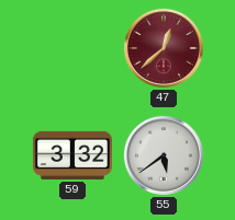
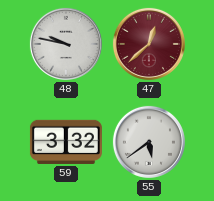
48: none -> 9:47 (66, 44)
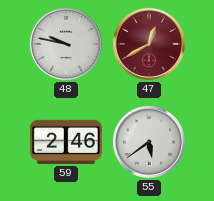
47: 12:38 -> 12:40 (149, 44)
59: 3:32 -> 2:46 (66, 142)
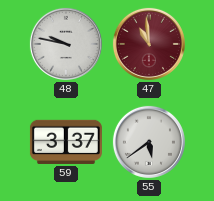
47: 12:40 -> 10:59 (149, 44)
59: 2:46 -> 3:37 (66, 142)
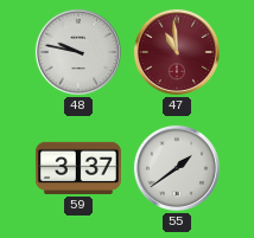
55: 5:39 -> 1:39 (177, 168)
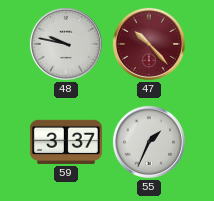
47: 10:59 -> 10:23 (149, 44)
55: 1:39 -> 1:34 (149, 142)
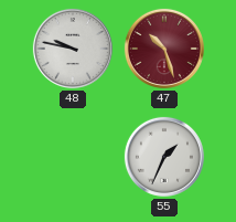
47: 10:23 -> 10:27 (164, 49)
59: 3:37 -> none (66, 142)
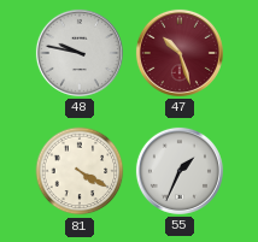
81: none -> 4:20 (80, 171)
